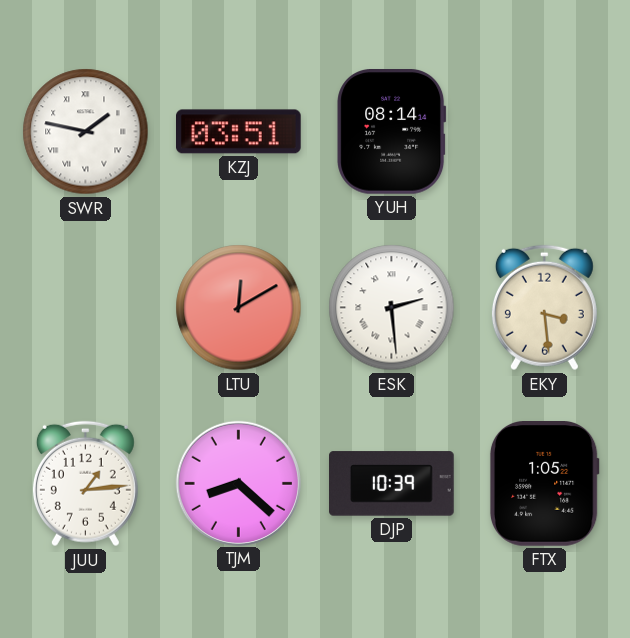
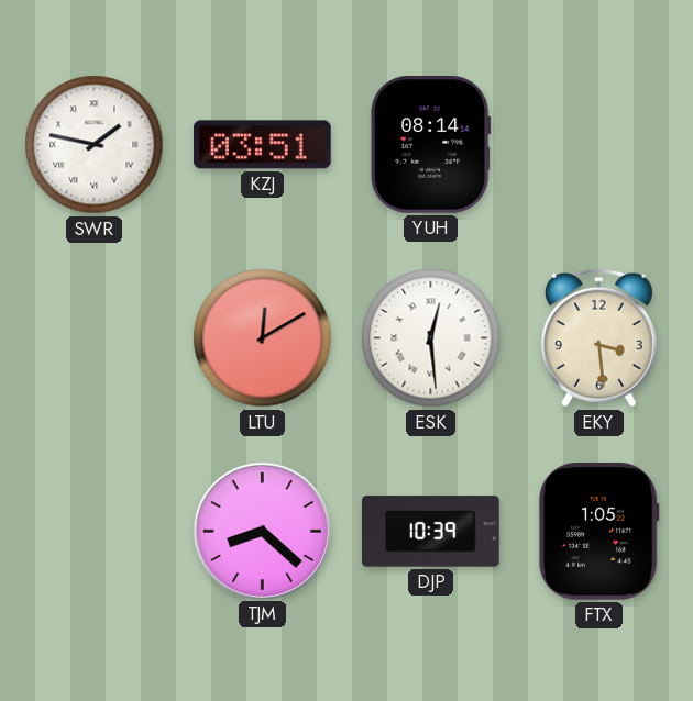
ESK: 2:29 -> 12:29 (431, 338)
JUU: 1:14 -> none (85, 484)
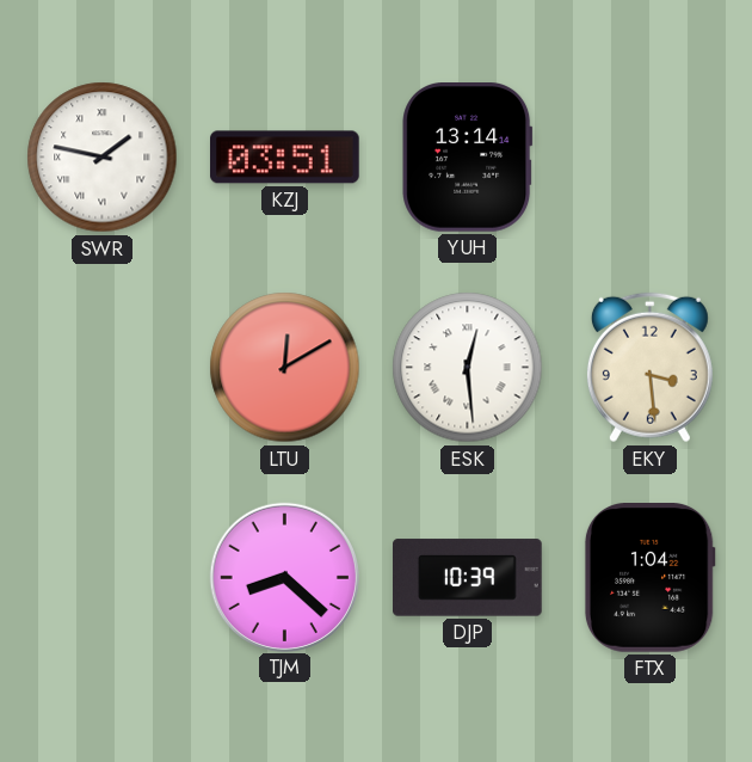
YUH: 08:14 -> 13:14 (468, 158)
FTX: 1:05 -> 1:04 (649, 578)
